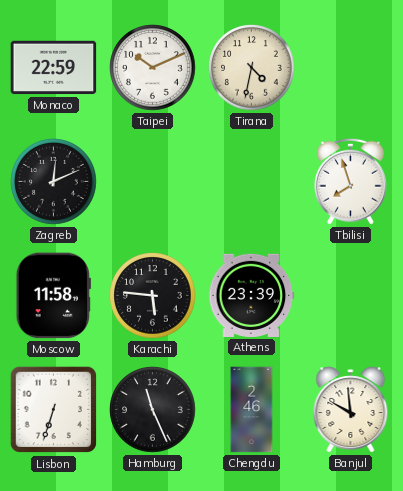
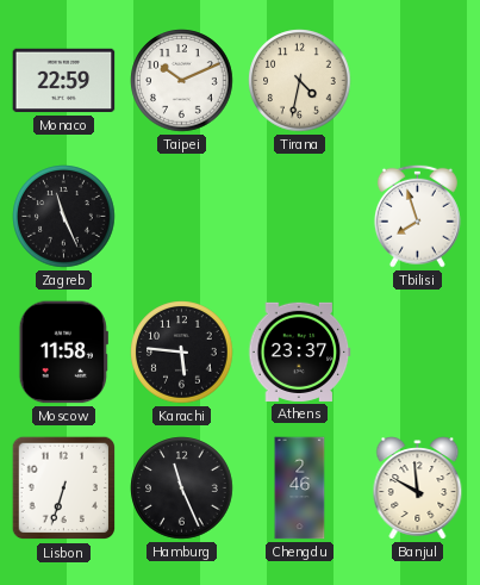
Zagreb: 12:11 -> 11:26 (64, 217)
Athens: 23:39 -> 23:37 (300, 351)
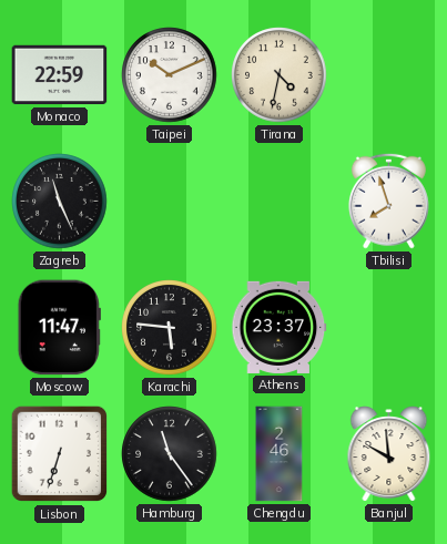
Moscow: 11:58 -> 11:47 (59, 328)
Hamburg: 11:26 -> 11:24 (170, 454)
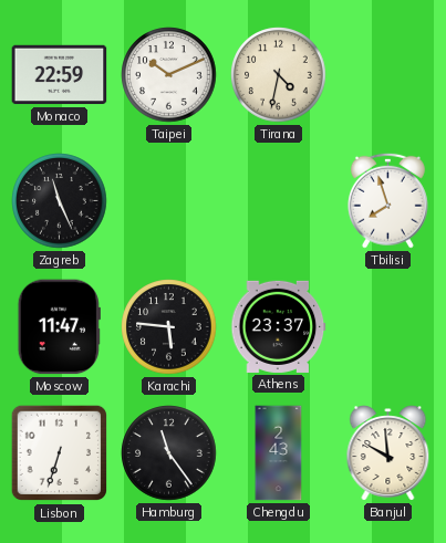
Chengdu: 2:46 -> 2:43 (279, 453)
